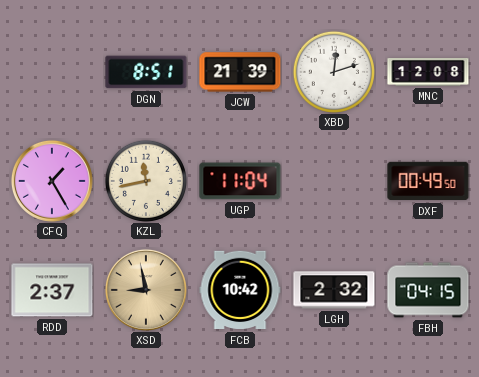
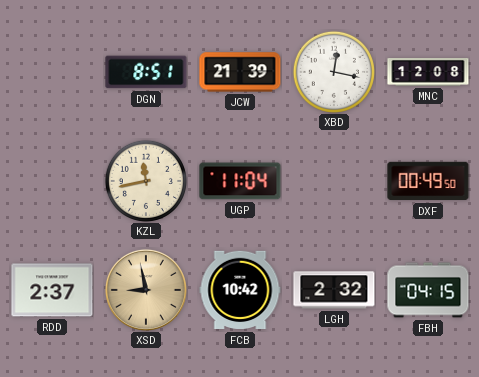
XBD: 12:12 -> 12:17 (334, 72)
CFQ: 1:25 -> none (52, 181)
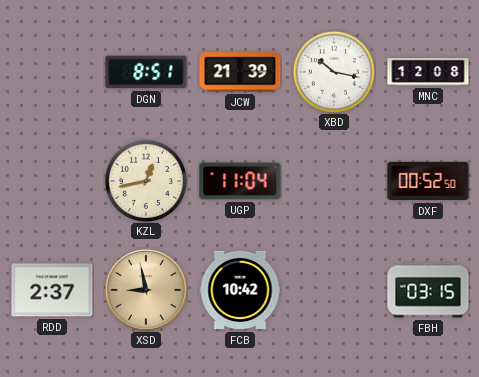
XBD: 12:17 -> 10:17 (334, 72)
KZL: 11:43 -> 12:43 (146, 181)
DXF: 00:49 -> 00:52 (428, 181)
LGH: 2:32 -> none (334, 290)
FBH: 04:15 -> 03:15 (428, 290)
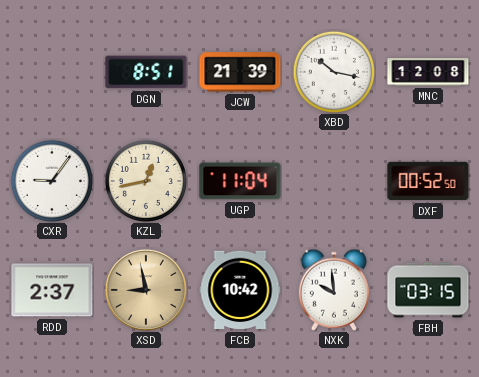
CXR: none -> 9:06 (52, 181)
NXK: none -> 9:59 (334, 290)
